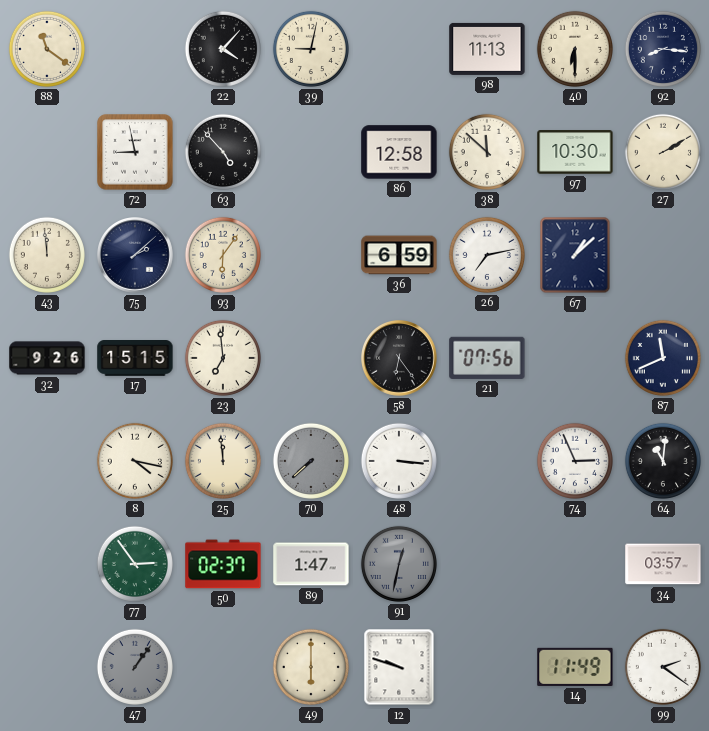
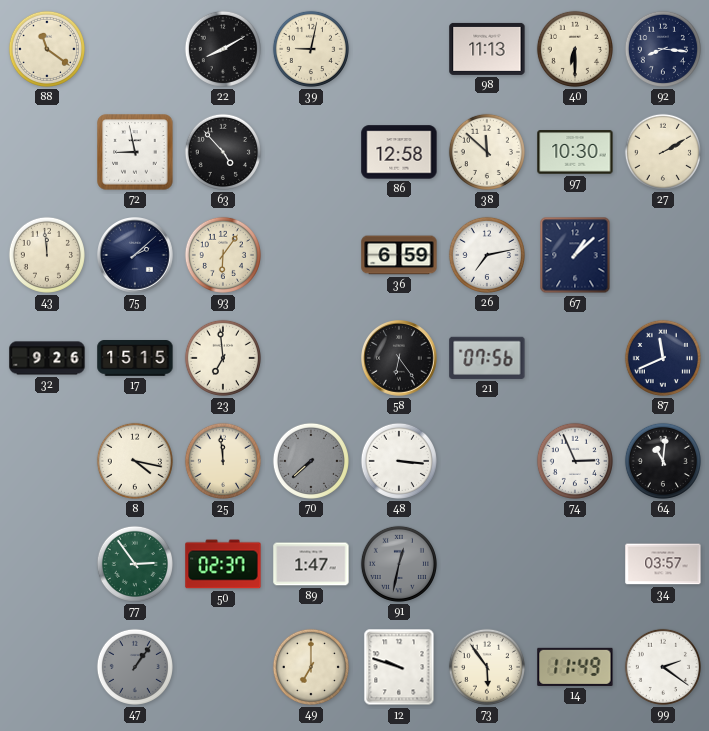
22: 4:07 -> 8:10 (223, 49)
49: 6:00 -> 7:00 (311, 667)
73: none -> 5:54 (487, 667)
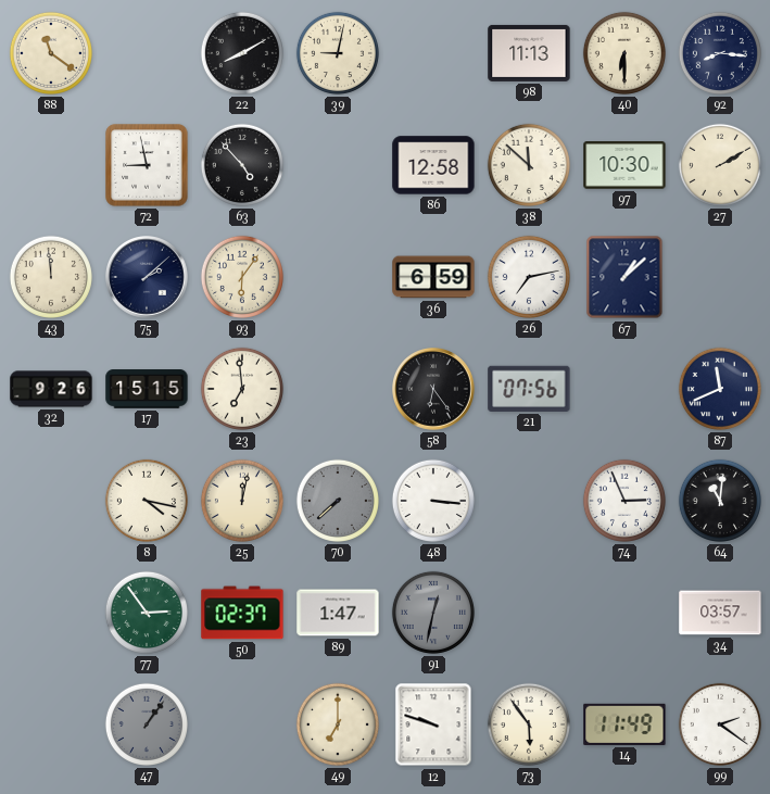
25: 11:59 -> 12:02 (242, 501)
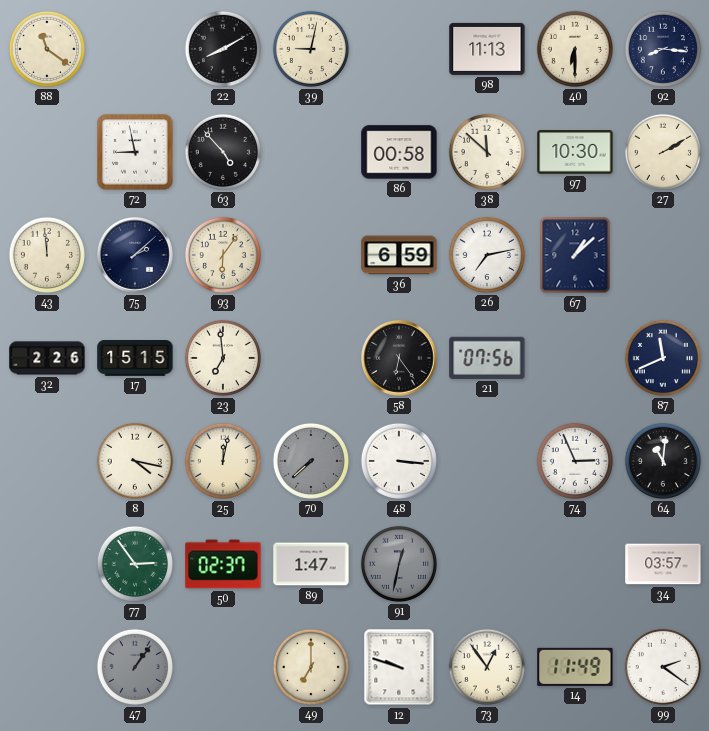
86: 12:58 -> 00:58 (399, 152)
32: 9:26 -> 2:26 (47, 358)
73: 5:54 -> 12:54 (487, 667)
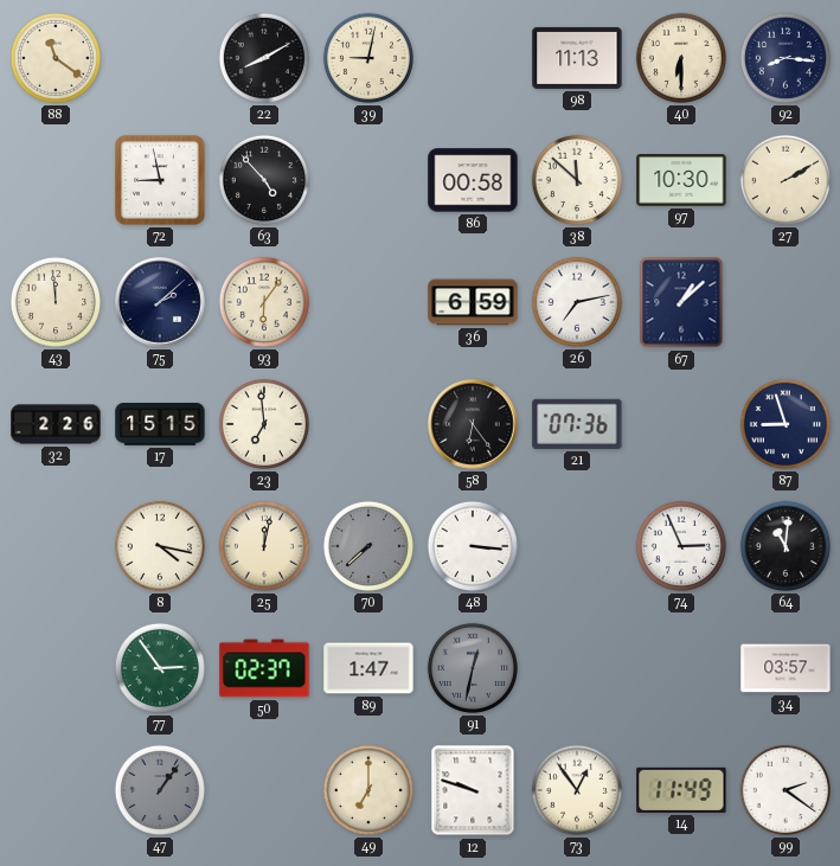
21: 07:56 -> 07:36 (577, 424)
87: 11:41 -> 8:57 (786, 424)
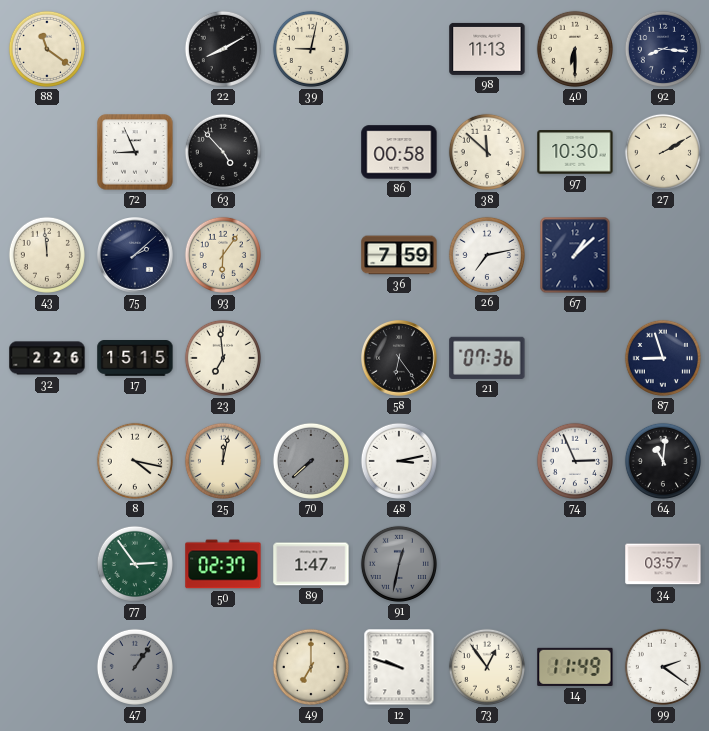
72: 8:58 -> 8:56 (135, 152)
36: 6:59 -> 7:59 (399, 255)
48: 3:16 -> 3:13 (399, 461)
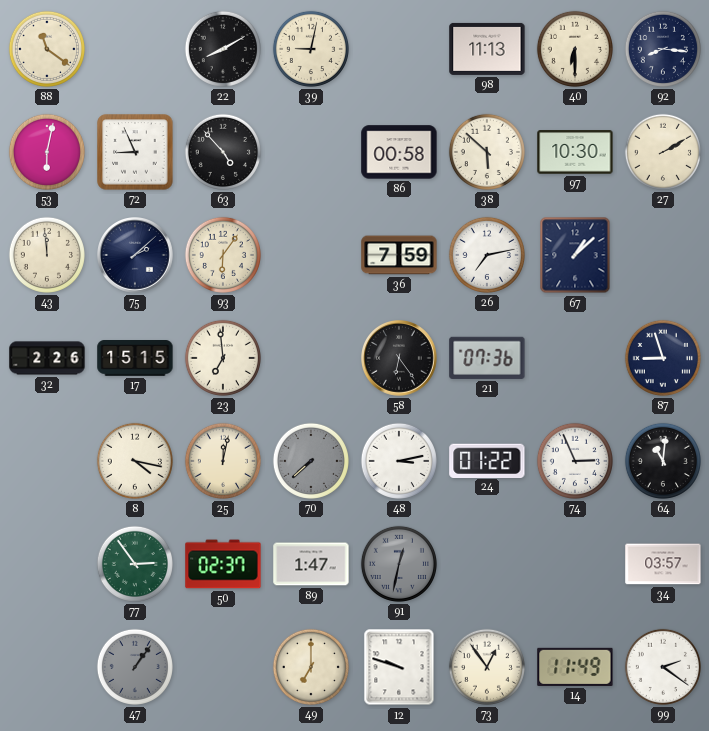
53: none -> 6:02 (47, 152)
38: 11:52 -> 5:52 (487, 152)
24: none -> 01:22 (487, 460)
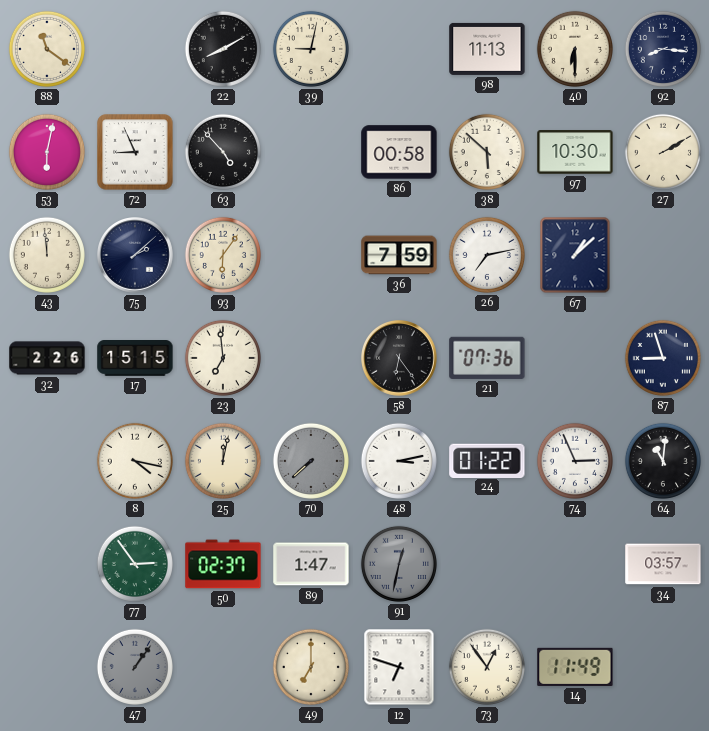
12: 9:48 -> 6:48 (399, 667)
99: 2:21 -> none (663, 667)
